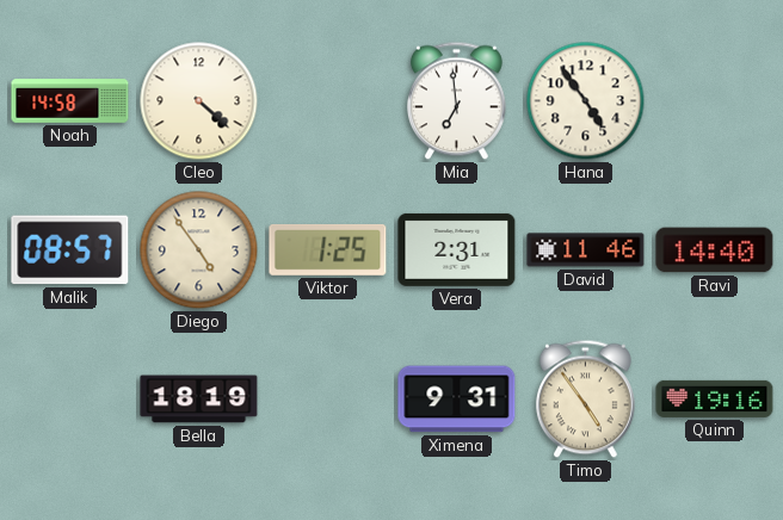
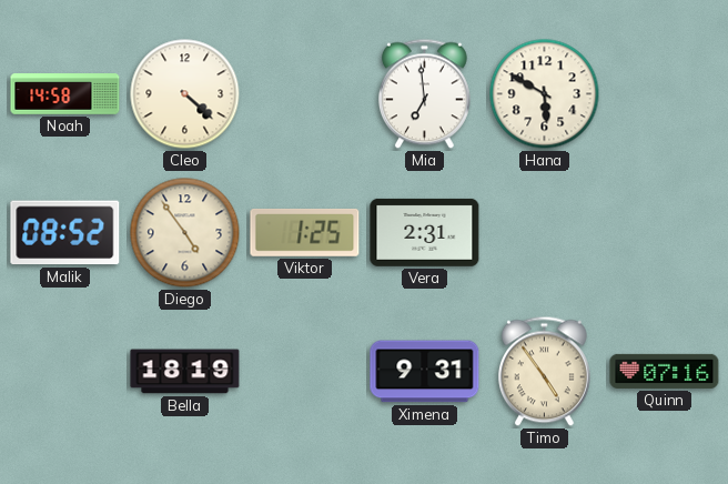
Hana: 4:54 -> 5:50 (545, 94)
Malik: 08:57 -> 08:52 (65, 233)
David: 11:46 -> none (586, 250)
Ravi: 14:40 -> none (715, 250)
Quinn: 19:16 -> 07:16 (665, 371)
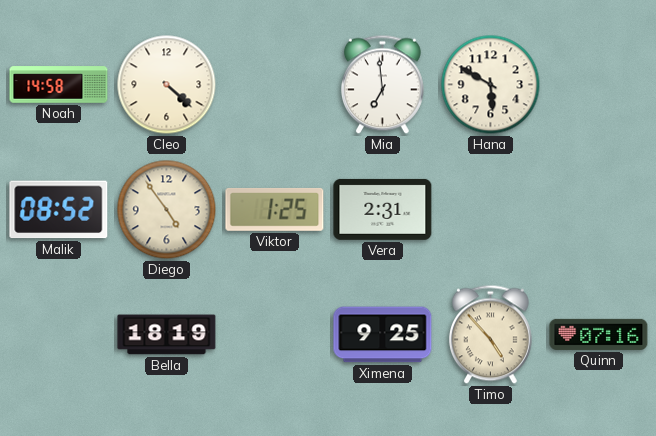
Ximena: 9:31 -> 9:25 (383, 335)
Timo: 4:54 -> 4:53 (490, 335)
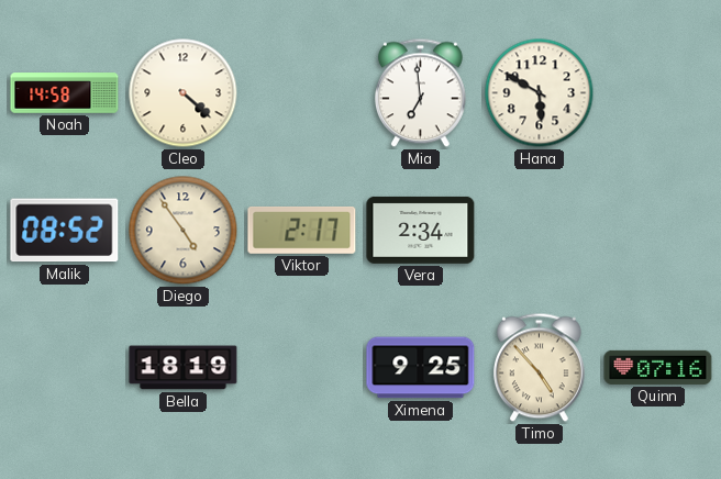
Viktor: 1:25 -> 2:17 (302, 230)
Vera: 2:31 -> 2:34 (421, 230)
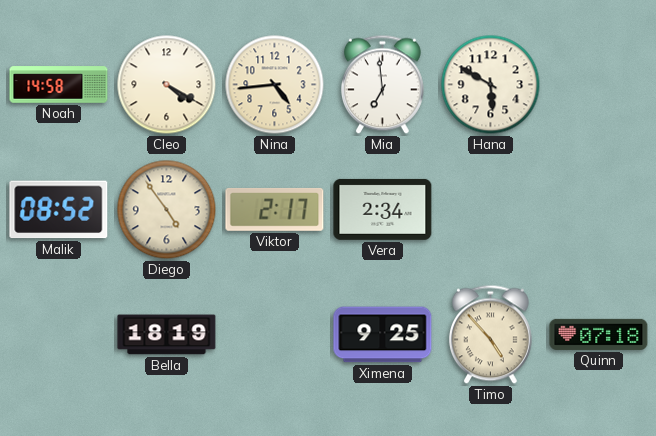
Cleo: 4:22 -> 4:20 (167, 85)
Nina: none -> 4:44 (275, 85)
Quinn: 07:16 -> 07:18 (599, 334)
